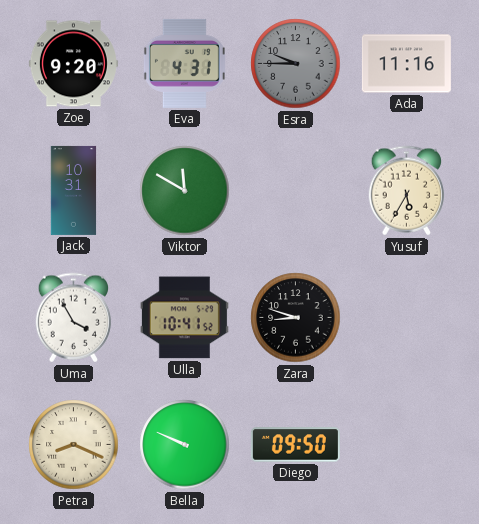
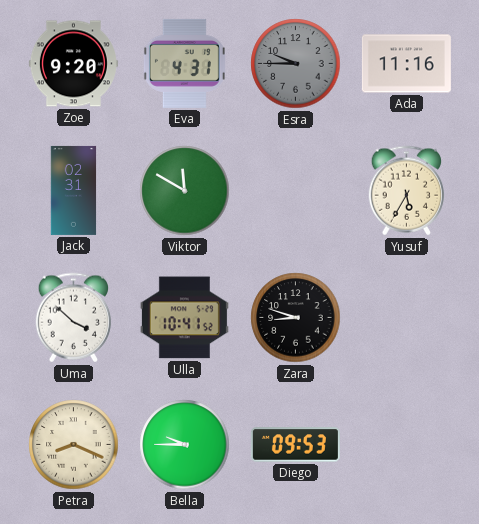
Jack: 10:31 -> 02:31 (74, 190)
Uma: 3:55 -> 3:52 (73, 318)
Bella: 9:49 -> 9:45 (185, 445)
Diego: 09:50 -> 09:53 (295, 445)
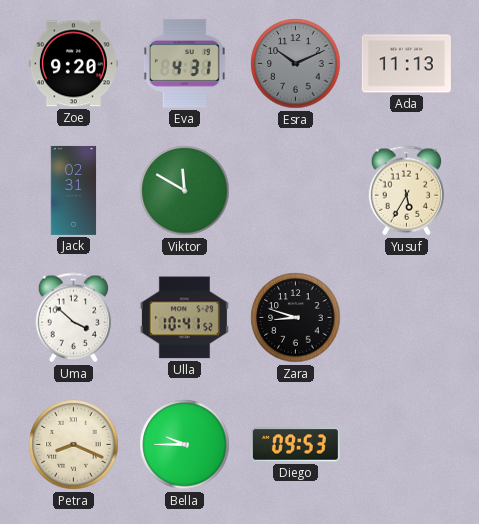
Esra: 9:45 -> 10:11 (296, 64)
Ada: 11:16 -> 11:13 (406, 64)
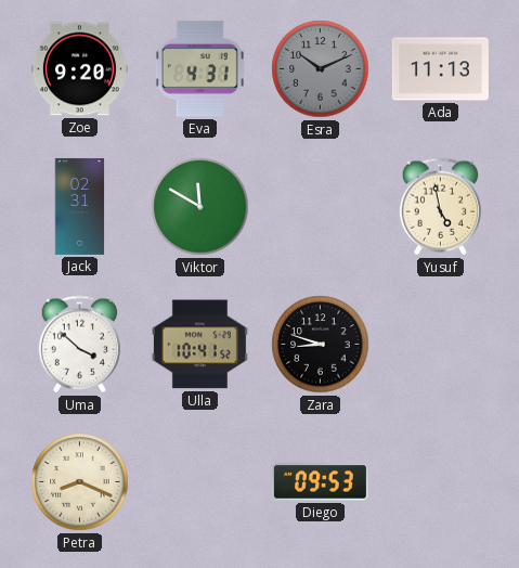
Yusuf: 5:35 -> 4:58 (440, 207)
Bella: 9:45 -> none (185, 445)
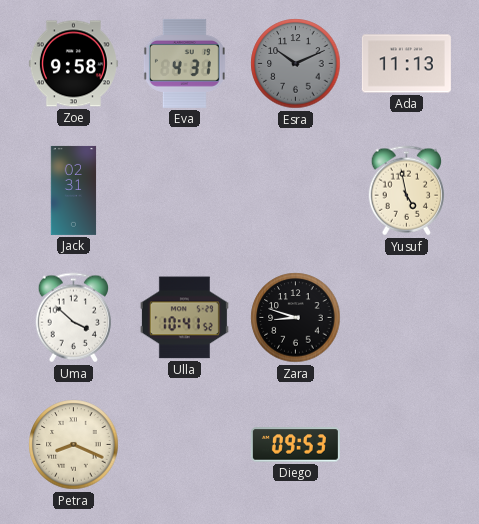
Zoe: 9:20 -> 9:58 (73, 64)
Viktor: 11:50 -> none (200, 207)
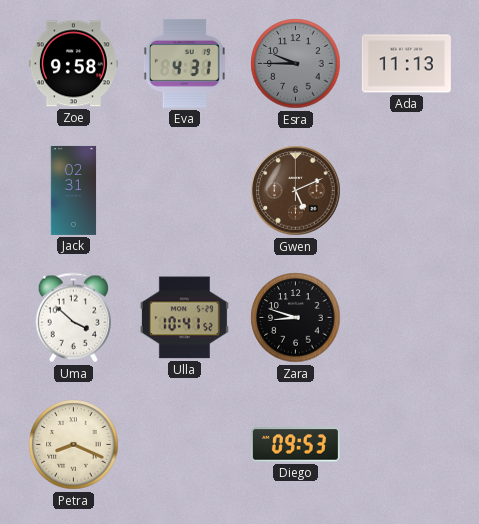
Esra: 10:11 -> 9:45 (296, 64)
Gwen: none -> 5:11 (296, 191)
Yusuf: 4:58 -> none (406, 191)
